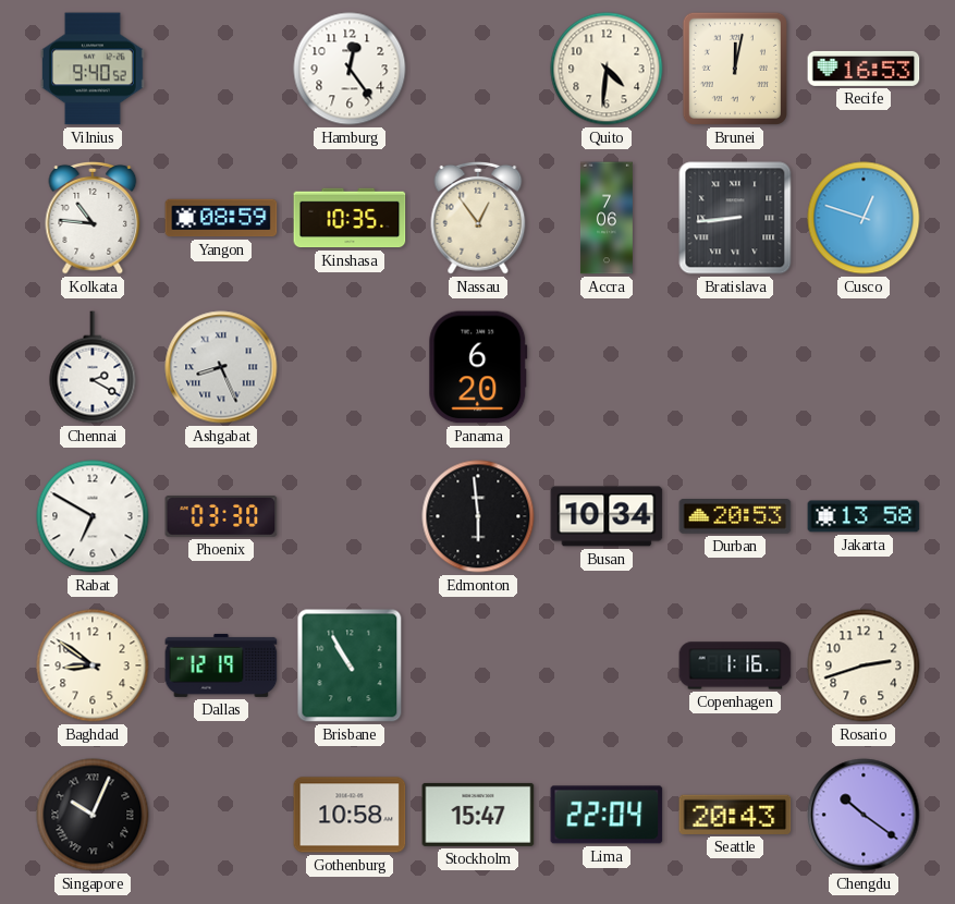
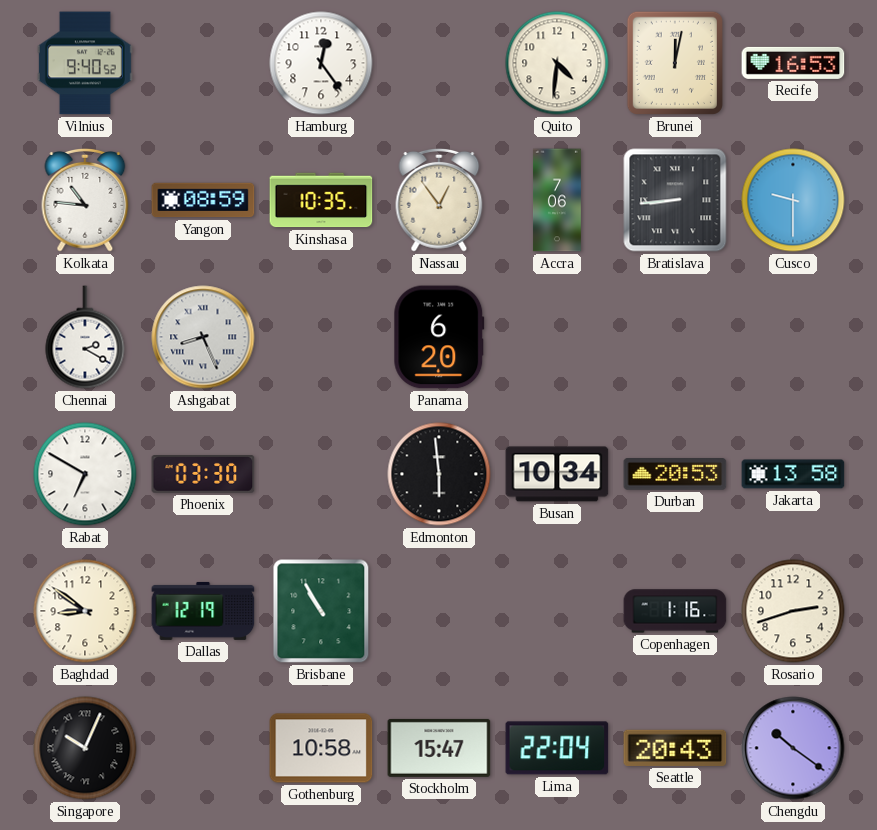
Cusco: 12:48 -> 9:30 (793, 200)
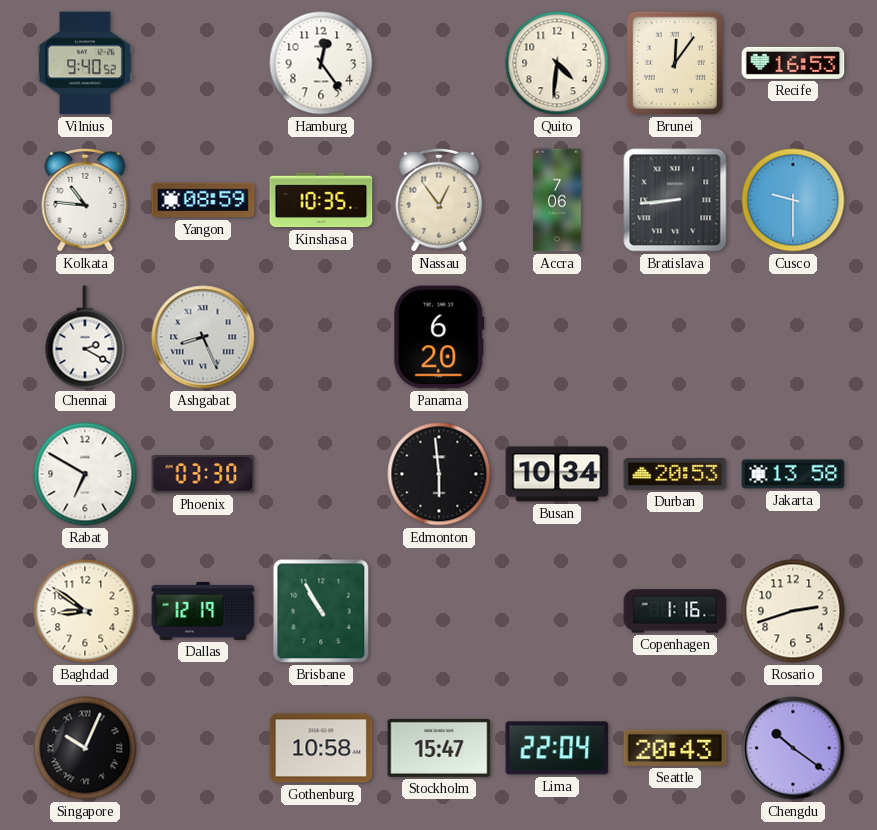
Brunei: 12:02 -> 12:06 (675, 63)
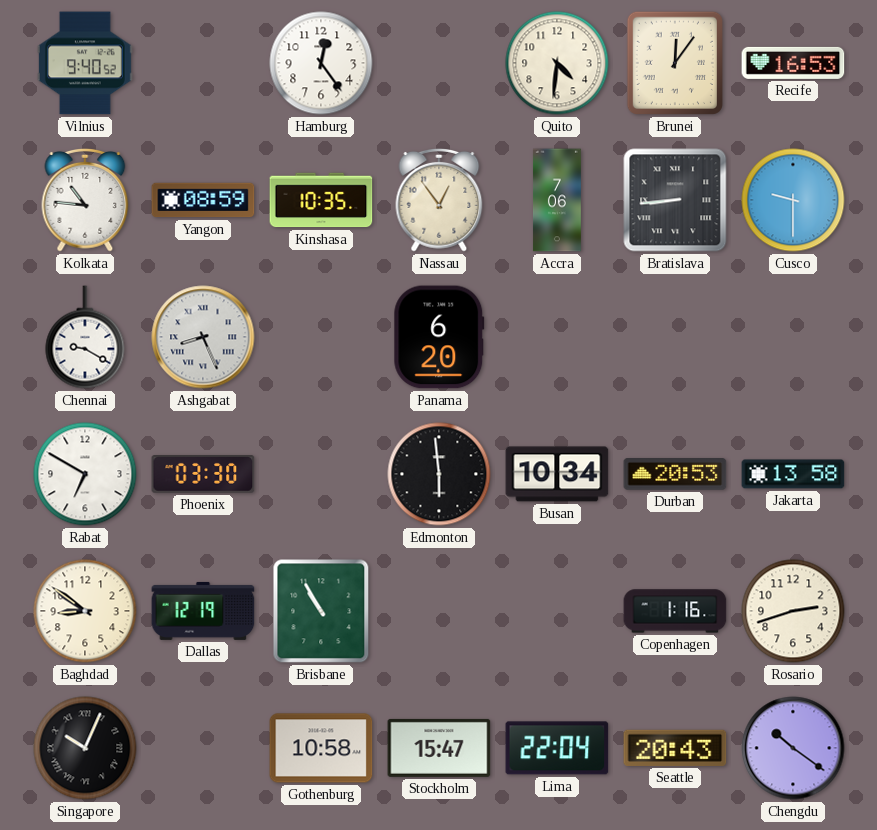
Chennai: 2:20 -> 9:20 (85, 337)
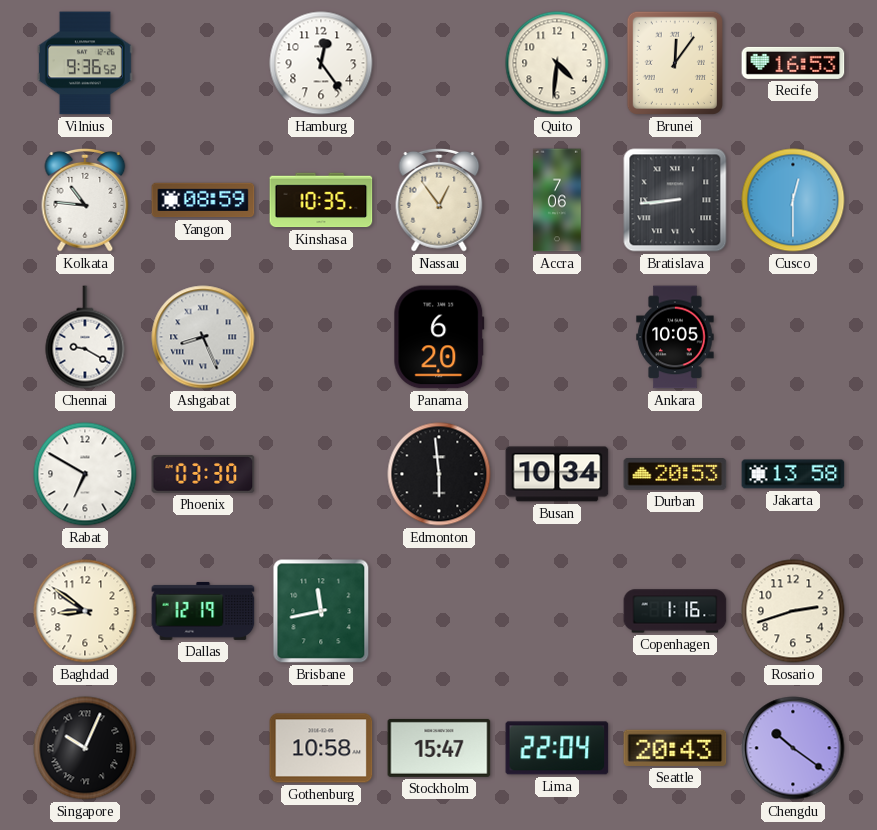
Vilnius: 9:40 -> 9:36 (85, 63)
Cusco: 9:30 -> 12:30 (793, 200)
Ankara: none -> 10:05 (675, 337)
Brisbane: 10:55 -> 11:43 (321, 611)
